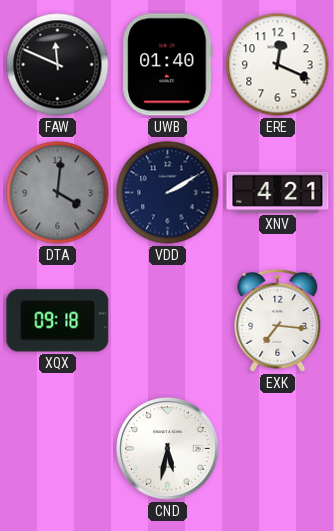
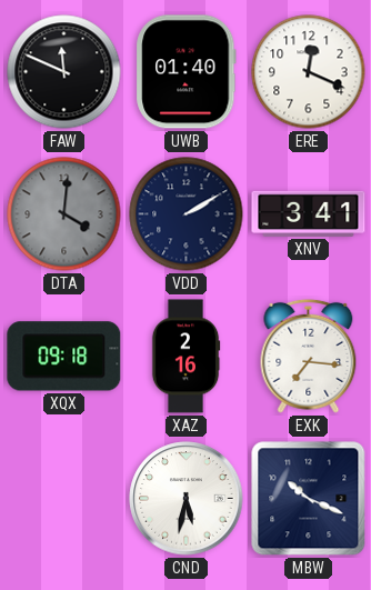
XNV: 4:21 -> 3:41 (309, 213)
XAZ: none -> 2:16 (185, 357)
MBW: none -> 10:19 (309, 499)
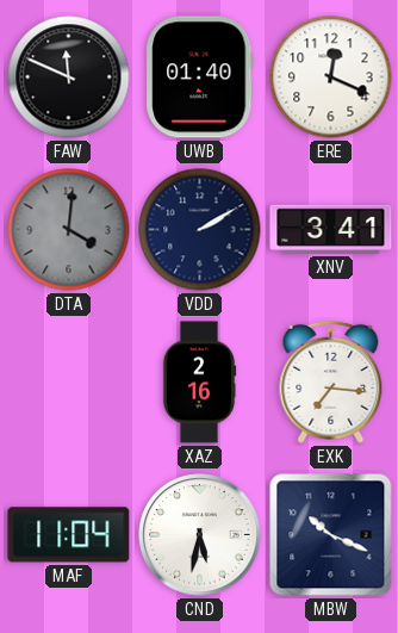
XQX: 09:18 -> none (64, 357)
MAF: none -> 11:04 (69, 535)
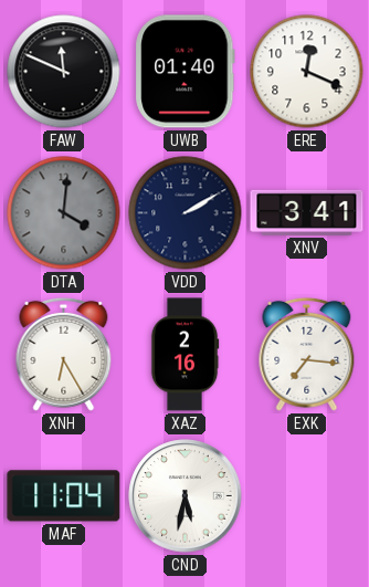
XNH: none -> 6:25 (64, 354)
MBW: 10:19 -> none (331, 535)
